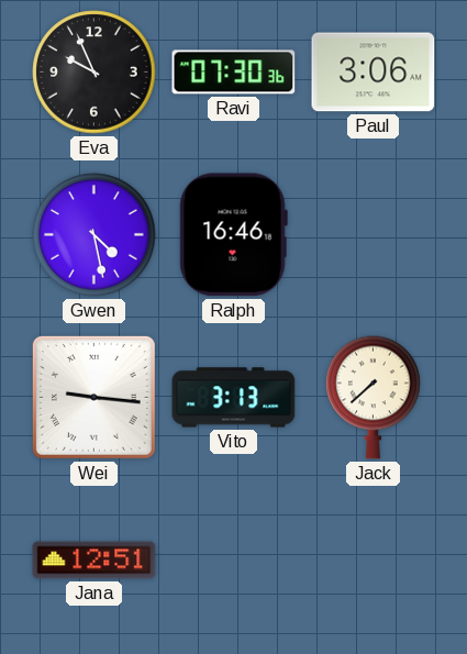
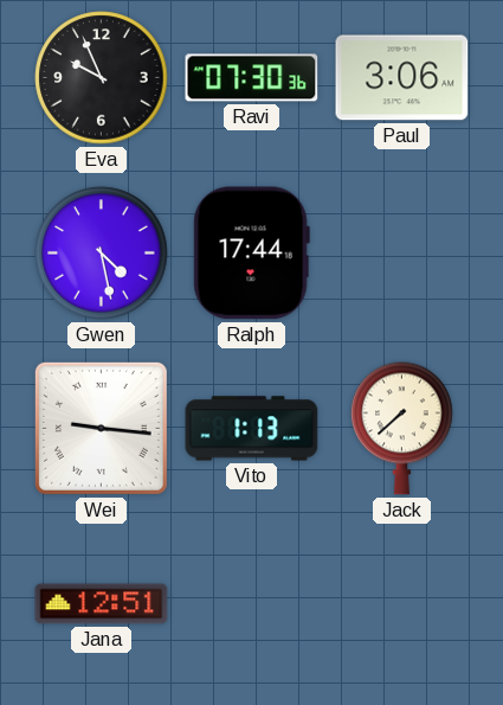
Ralph: 16:46 -> 17:44 (251, 254)
Vito: 3:13 -> 1:13 (252, 429)
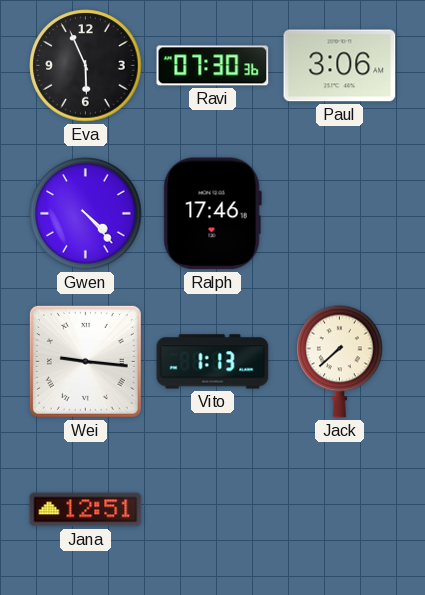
Eva: 9:56 -> 5:56 (86, 66)
Gwen: 4:28 -> 4:23 (86, 214)
Ralph: 17:44 -> 17:46 (212, 214)
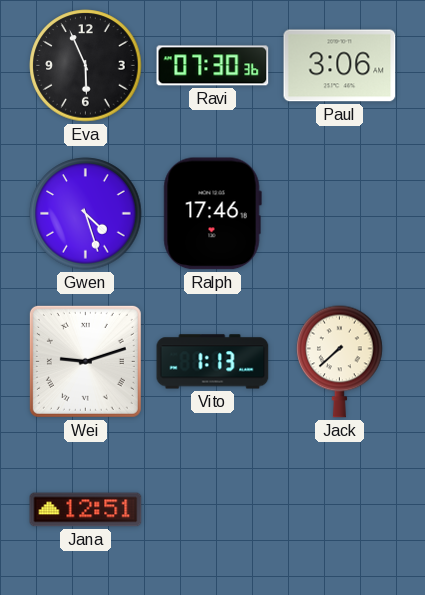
Gwen: 4:23 -> 4:27 (86, 214)
Wei: 9:16 -> 9:12 (85, 361)
